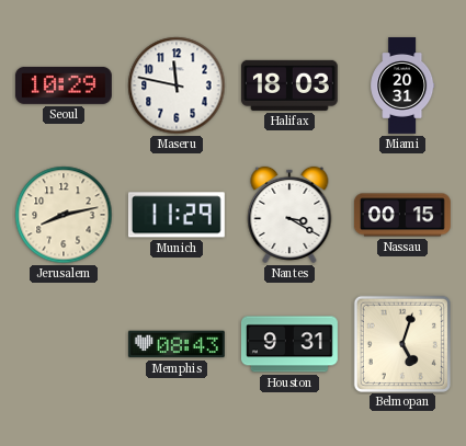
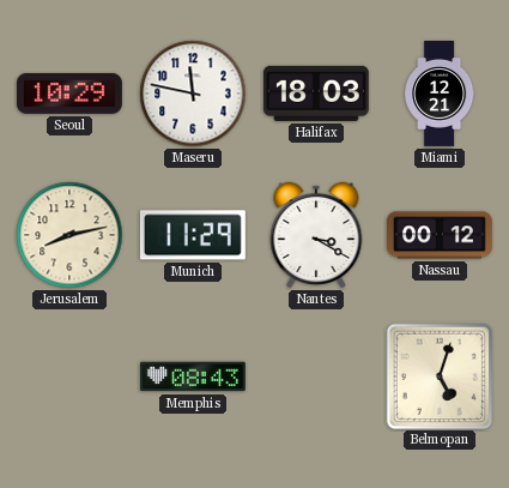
Miami: 20:31 -> 12:21 (440, 95)
Nassau: 00:15 -> 00:12 (440, 235)
Houston: 9:31 -> none (289, 344)
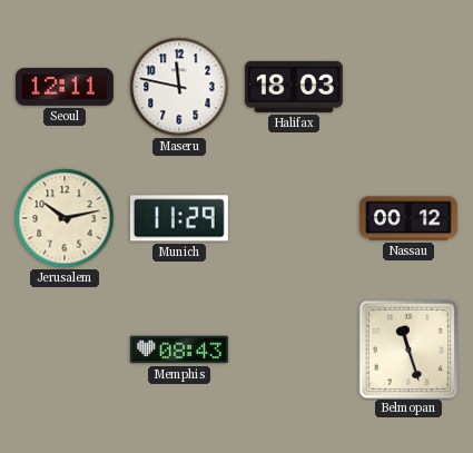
Seoul: 10:29 -> 12:11 (65, 87)
Miami: 12:21 -> none (440, 95)
Jerusalem: 8:13 -> 10:13 (65, 218)
Nantes: 3:20 -> none (316, 235)
Belmopan: 5:03 -> 11:27 (407, 348)
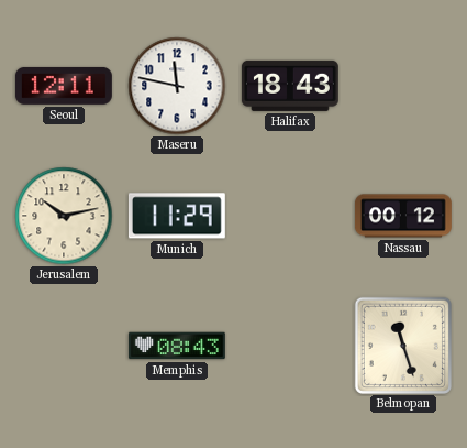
Halifax: 18:03 -> 18:43 (290, 86)
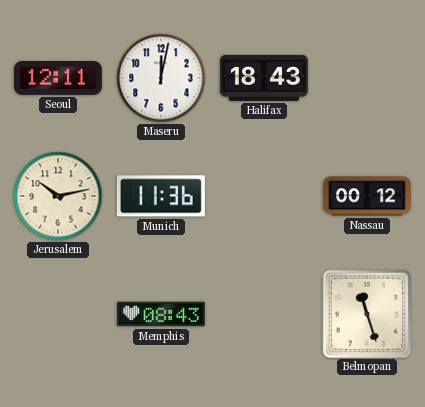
Maseru: 11:47 -> 12:02 (161, 78)
Munich: 11:29 -> 11:36 (161, 196)
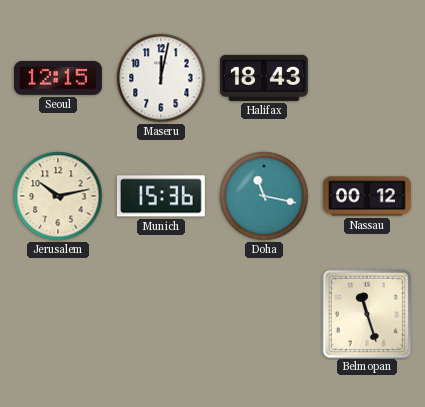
Seoul: 12:11 -> 12:15 (58, 78)
Munich: 11:36 -> 15:36 (161, 196)
Doha: none -> 11:17 (264, 196)
Memphis: 08:43 -> none (161, 314)
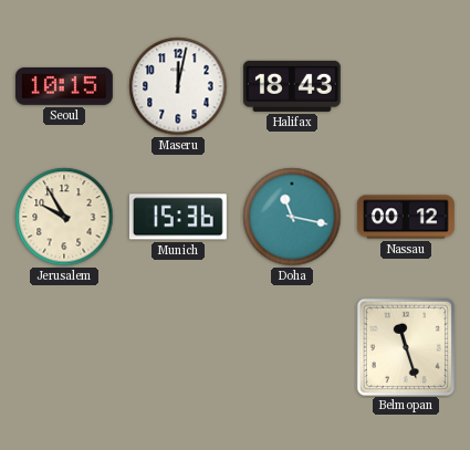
Seoul: 12:15 -> 10:15 (64, 86)
Jerusalem: 10:13 -> 9:55 (64, 217)
